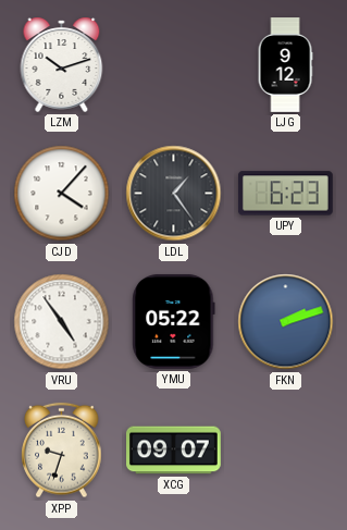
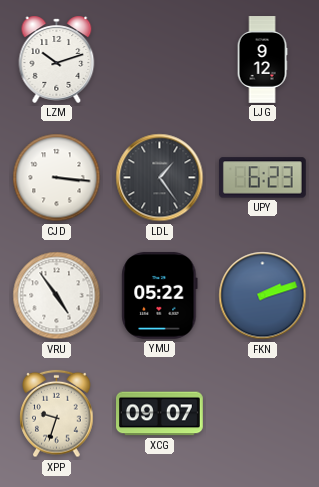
CJD: 4:07 -> 3:16 (57, 178)
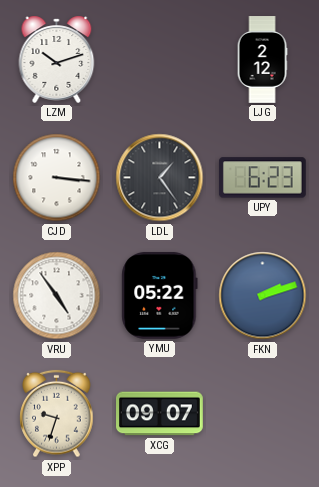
LJG: 9:12 -> 2:12 (262, 60)
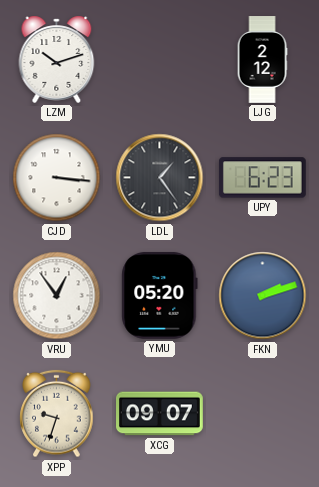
VRU: 4:54 -> 12:54 (57, 296)
YMU: 05:22 -> 05:20 (160, 295)
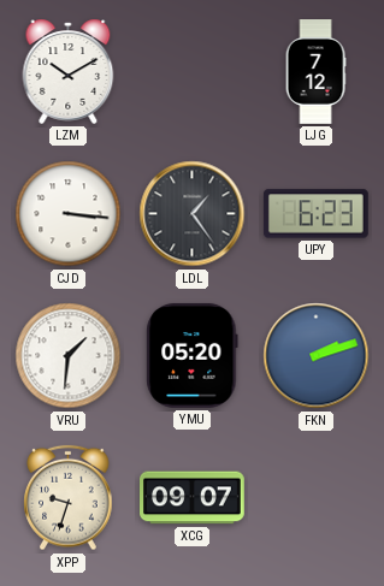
LZM: 10:12 -> 10:10 (69, 71)
LJG: 2:12 -> 7:12 (315, 72)
VRU: 12:54 -> 1:31 (69, 356)
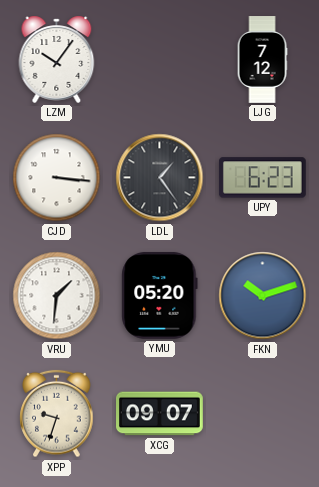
LZM: 10:10 -> 10:06 (57, 59)
FKN: 2:12 -> 10:12 (263, 296)
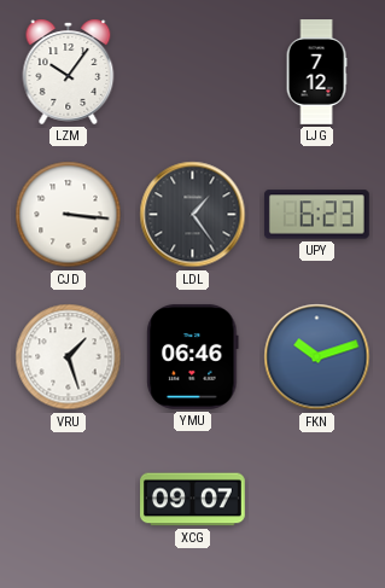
VRU: 1:31 -> 1:27 (69, 357)
YMU: 05:20 -> 06:46 (193, 356)
XPP: 9:33 -> none (57, 414)
